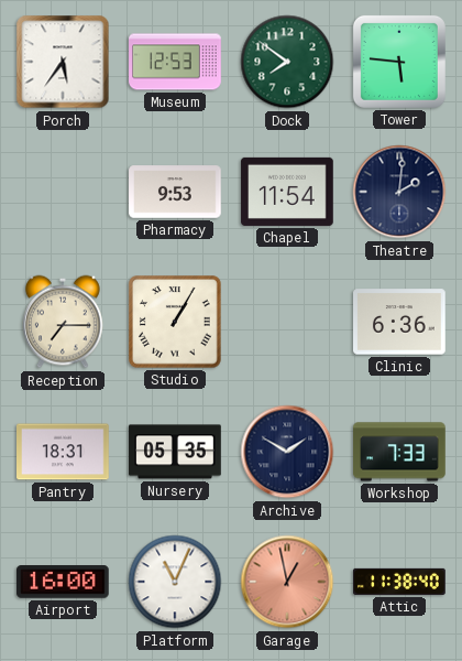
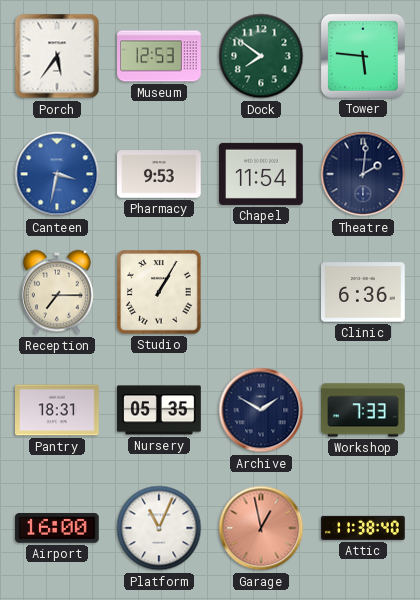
Canteen: none -> 3:32 (57, 174)
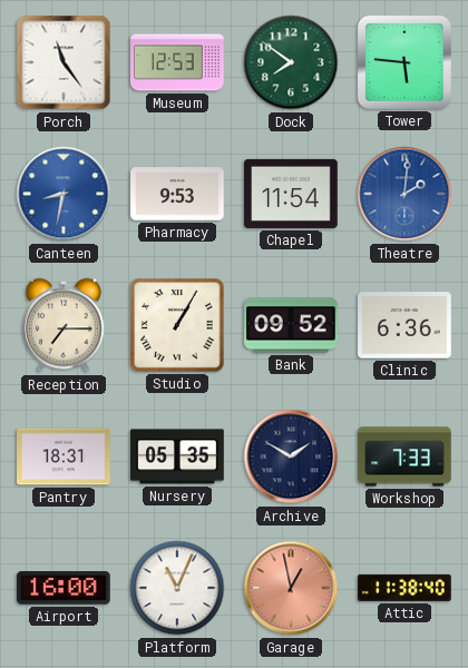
Porch: 5:36 -> 11:24 (64, 62)
Canteen: 3:32 -> 8:32 (64, 194)
Theatre dial: navy -> blue (404, 194)
Bank: none -> 09:52 (291, 325)
